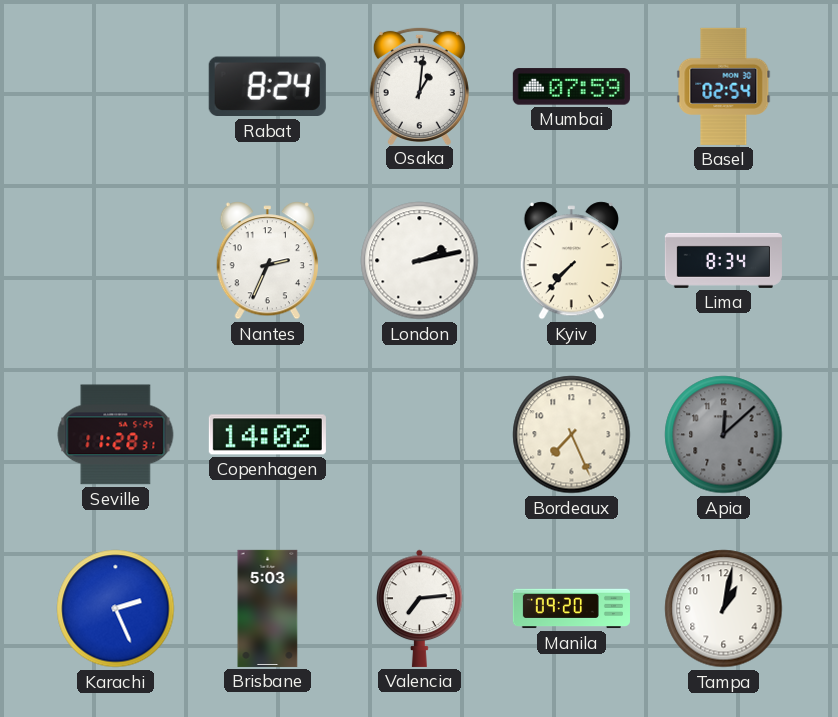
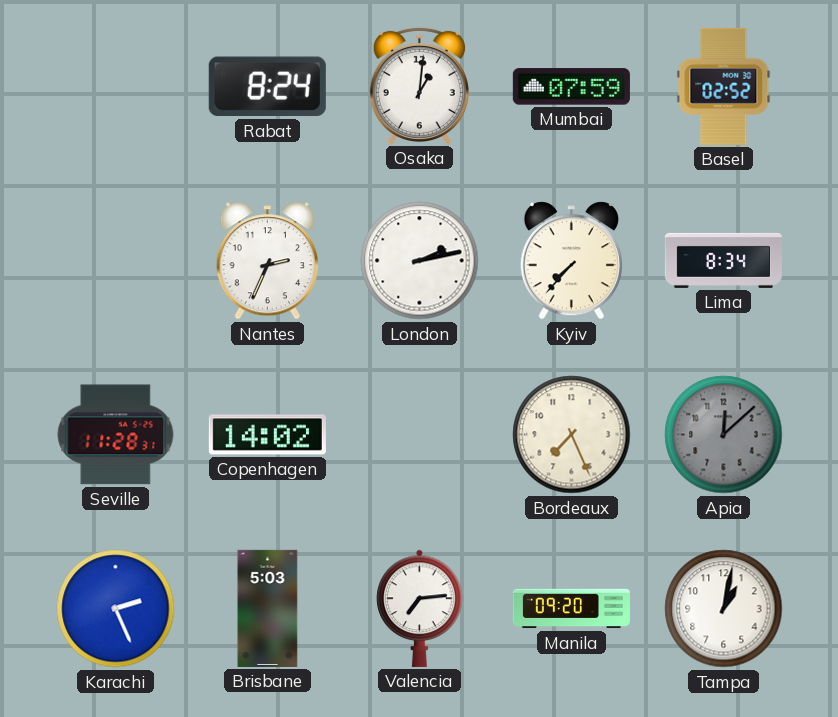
Basel: 02:54 -> 02:52 (724, 86)
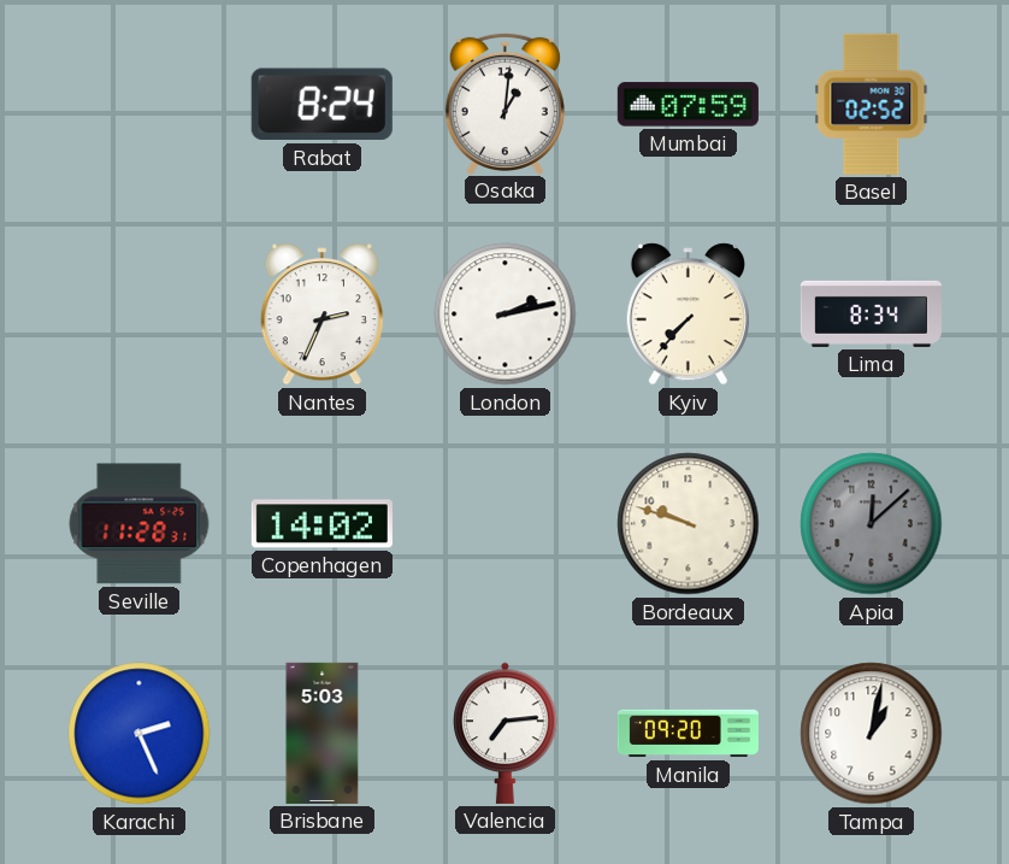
Bordeaux: 7:26 -> 9:48 (689, 524)
